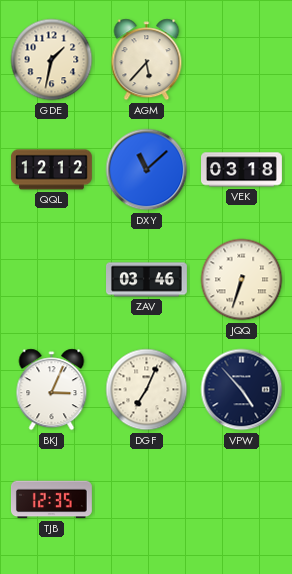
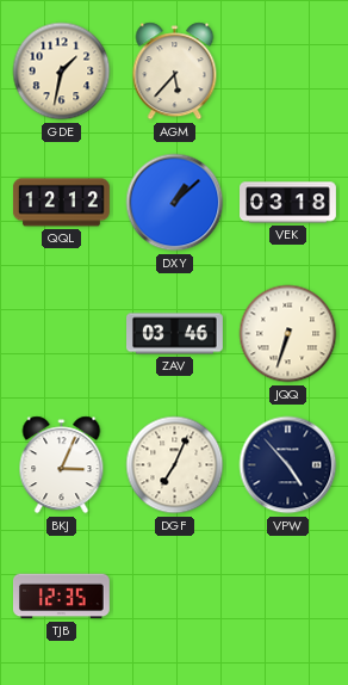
DXY: 11:08 -> 1:08 (175, 203)
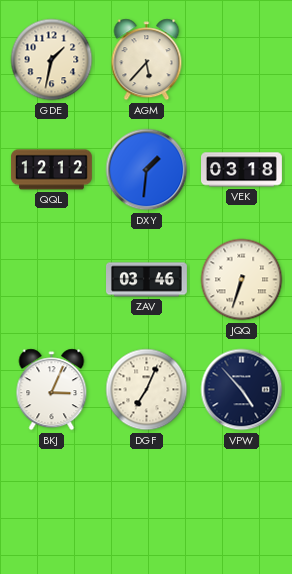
DXY: 1:08 -> 1:31 (147, 170)
TJB: 12:35 -> none (61, 597)
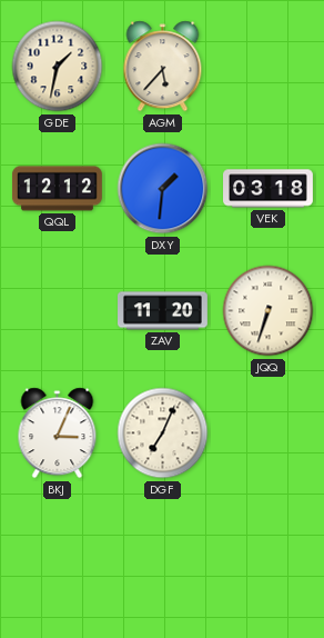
ZAV: 03:46 -> 11:20 (163, 311)
VPW: 4:53 -> none (242, 390)
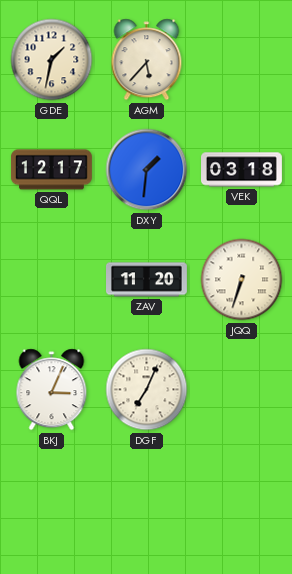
QQL: 12:12 -> 12:17 (51, 170)
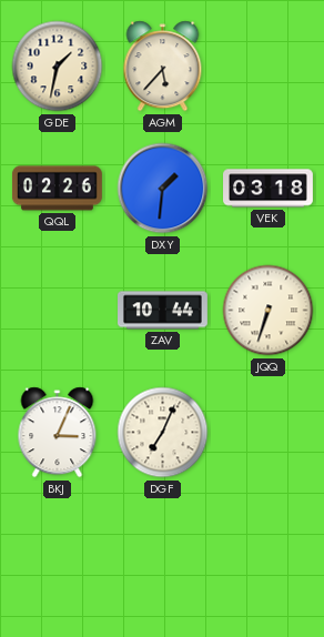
QQL: 12:17 -> 02:26 (57, 189)
ZAV: 11:20 -> 10:44 (163, 311)
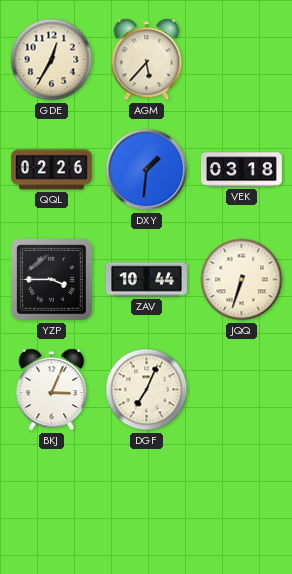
GDE: 1:32 -> 12:35 (52, 60)
YZP: none -> 3:45 (52, 280)
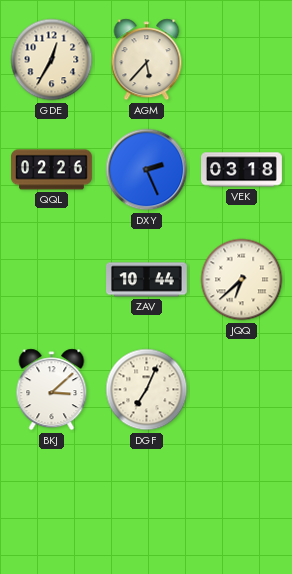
DXY: 1:31 -> 2:26 (147, 170)
YZP: 3:45 -> none (52, 280)
JQQ: 6:33 -> 6:38 (242, 280)
BKJ: 3:04 -> 3:08 (52, 390)
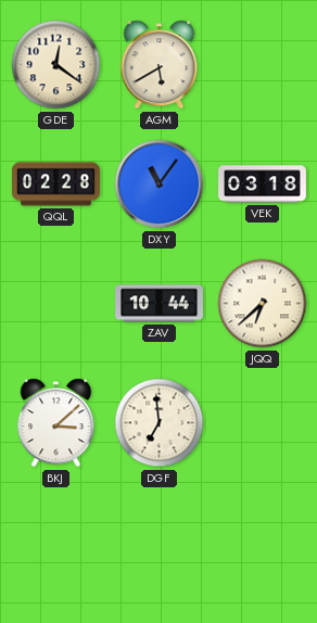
GDE: 12:35 -> 12:21 (56, 65)
AGM: 5:37 -> 5:40 (160, 65)
QQL: 02:26 -> 02:28 (55, 185)
DXY: 2:26 -> 11:06 (160, 185)
DGF: 7:04 -> 6:59 (160, 423)
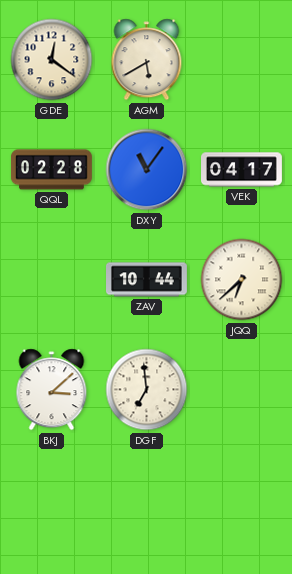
VEK: 03:18 -> 04:17 (242, 170)
